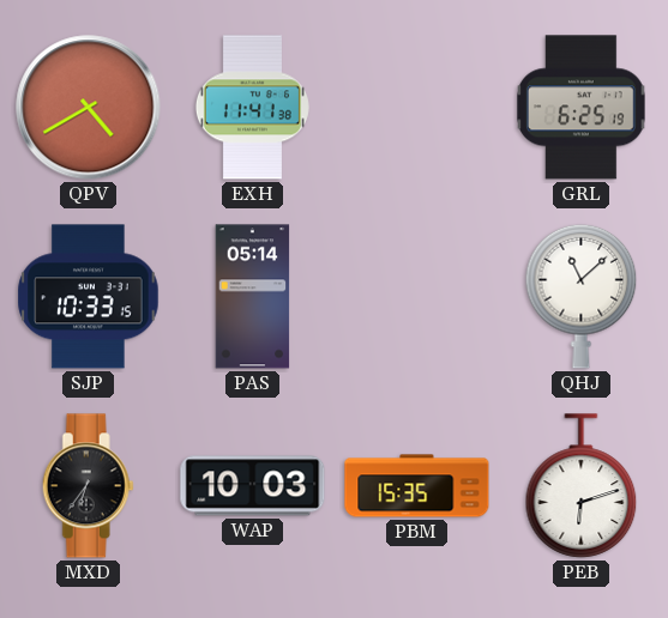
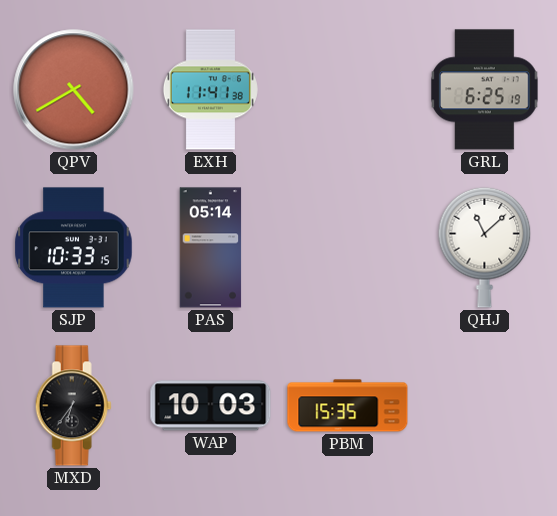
PEB: 6:12 -> none (582, 486)
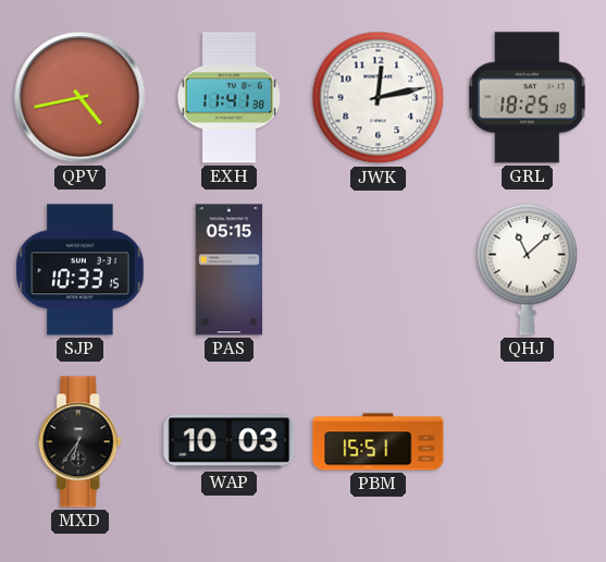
QPV: 4:40 -> 4:43 (81, 98)
JWK: none -> 12:13 (379, 98)
GRL: 6:25 -> 18:25 (528, 98)
PAS: 05:14 -> 05:15 (230, 270)
PBM: 15:35 -> 15:51 (379, 442)
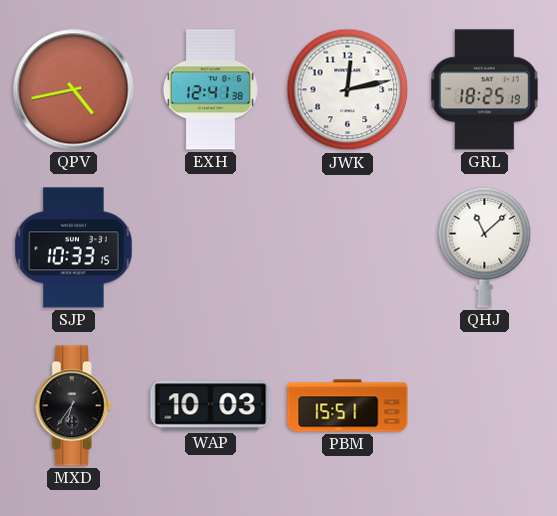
EXH: 11:41 -> 12:41 (210, 90)
PAS: 05:15 -> none (230, 270)
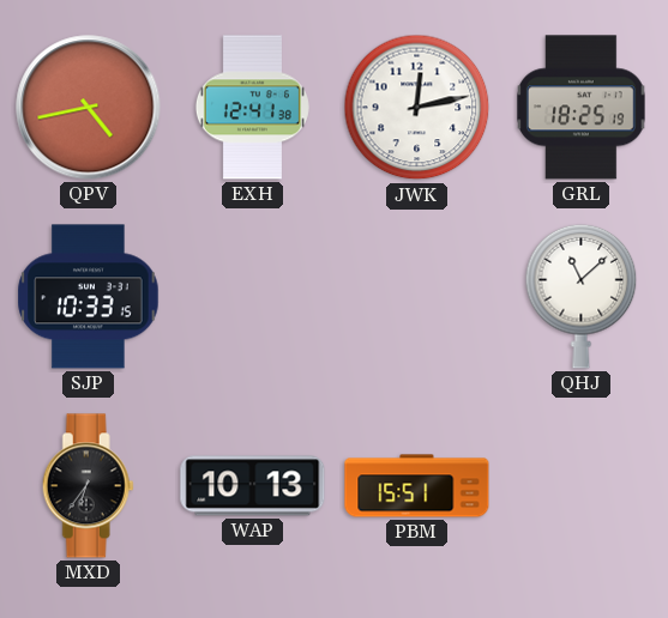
WAP: 10:03 -> 10:13 (253, 486)
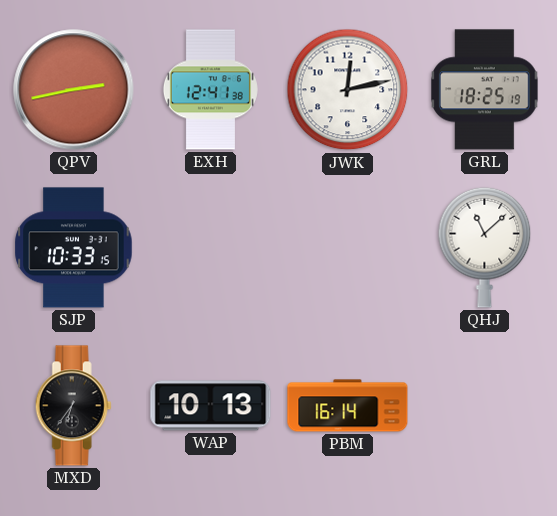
QPV: 4:43 -> 2:43 (74, 90)
PBM: 15:51 -> 16:14 (348, 406)
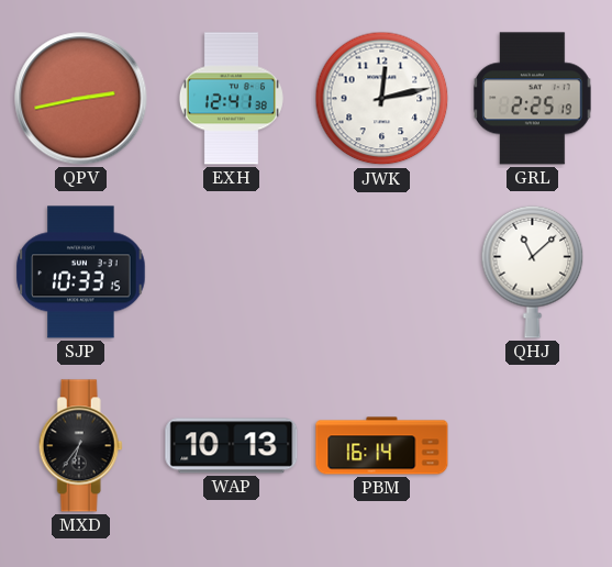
GRL: 18:25 -> 2:25 (533, 99)
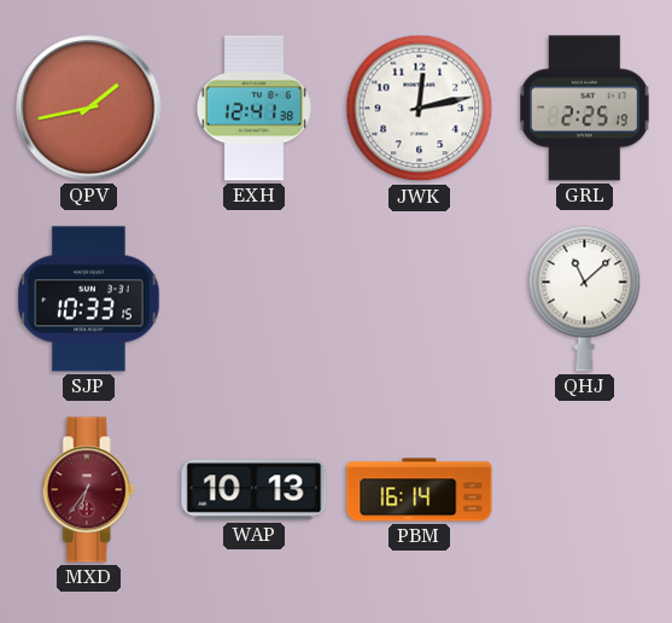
QPV: 2:43 -> 1:43 (89, 109)
MXD dial: black -> burgundy (88, 490)
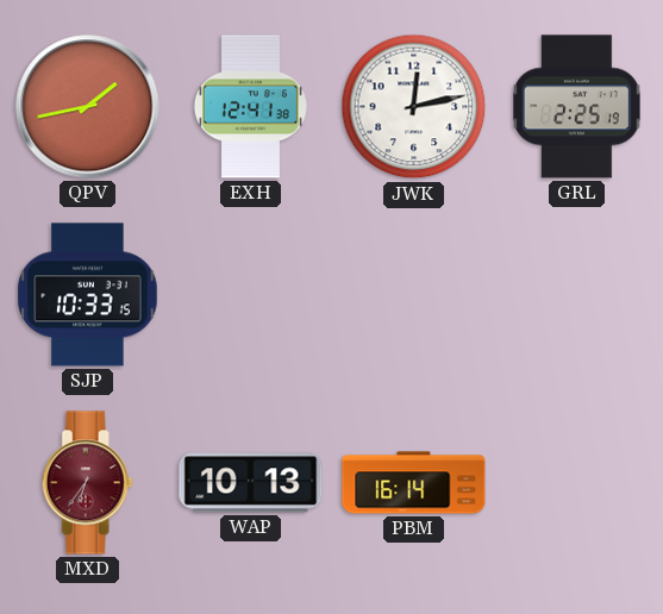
QHJ: 11:08 -> none (585, 298)
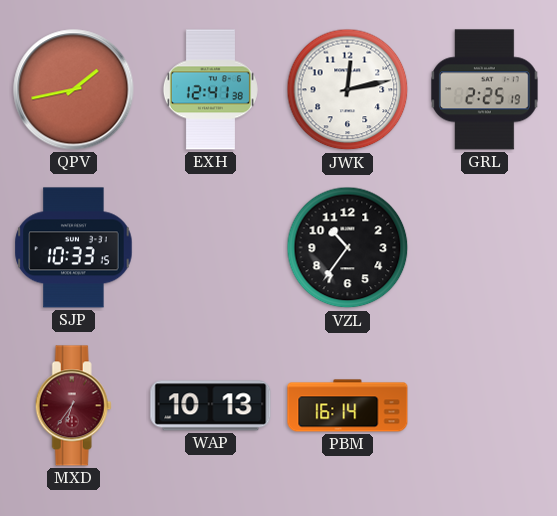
VZL: none -> 10:36 (348, 248)
